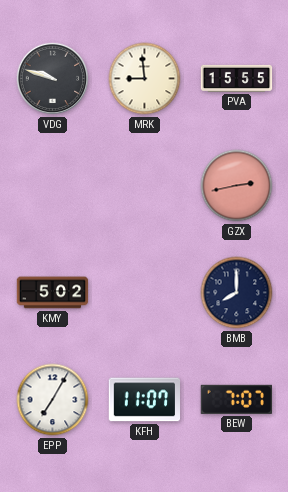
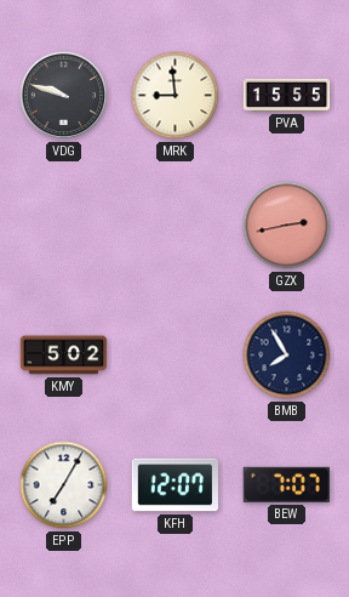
BMB: 8:00 -> 7:55 (287, 356)
KFH: 11:07 -> 12:07 (176, 485)
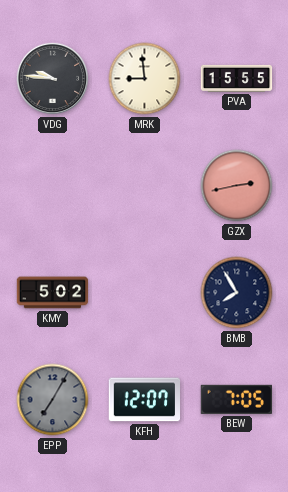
VDG: 9:48 -> 9:46 (53, 79)
EPP dial: white -> grey (53, 400)
BEW: 7:07 -> 7:05 (236, 399)
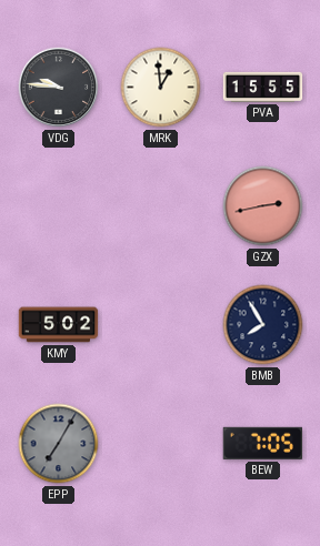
MRK: 8:59 -> 12:59 (161, 88)
KFH: 12:07 -> none (145, 400)
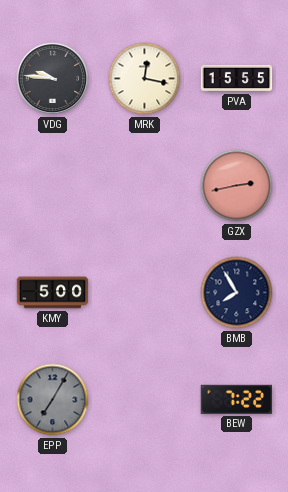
MRK: 12:59 -> 12:17 (145, 79)
KMY: 5:02 -> 5:00 (53, 293)
BEW: 7:05 -> 7:22 (236, 399)
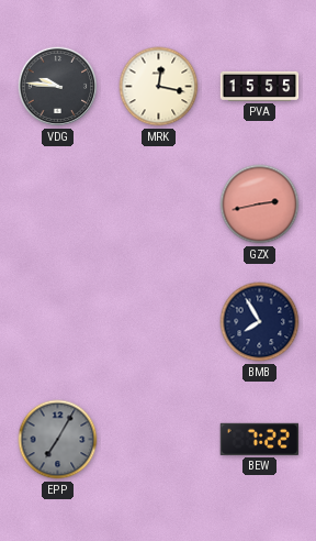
KMY: 5:00 -> none (53, 293)
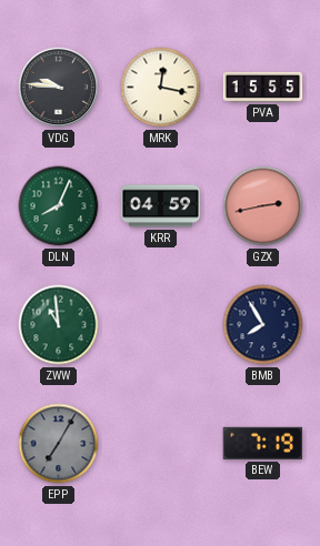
DLN: none -> 8:04 (59, 206)
KRR: none -> 04:59 (161, 206)
ZWW: none -> 10:59 (59, 325)
BEW: 7:22 -> 7:19 (262, 443)
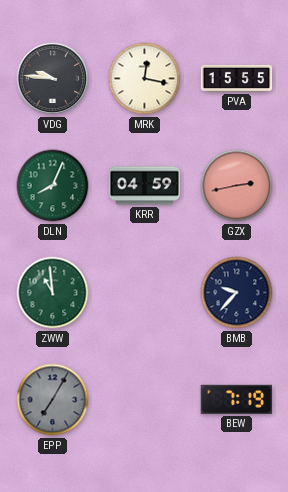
BMB: 7:55 -> 9:37 (237, 293)
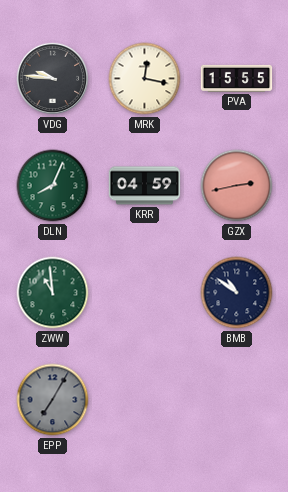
BMB: 9:37 -> 10:51 (237, 293)
BEW: 7:19 -> none (236, 399)
